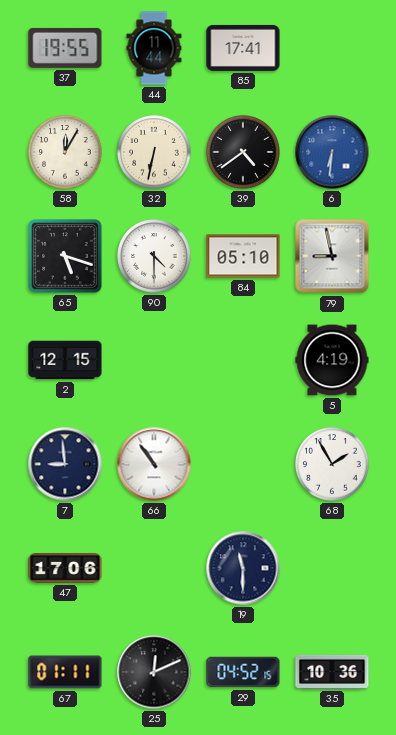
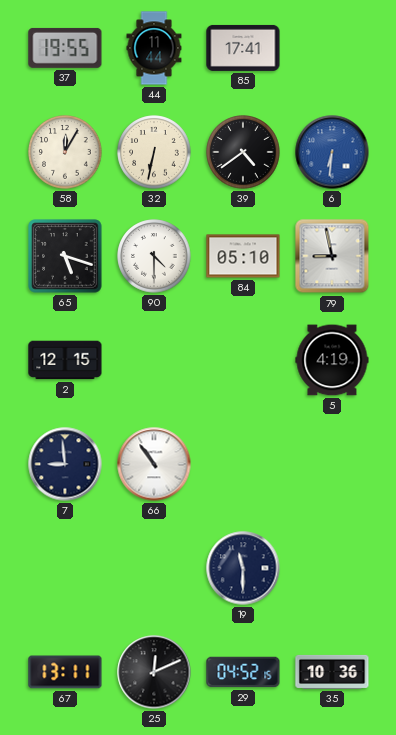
68: 1:55 -> none (332, 464)
47: 17:06 -> none (65, 569)
67: 01:11 -> 13:11 (65, 672)
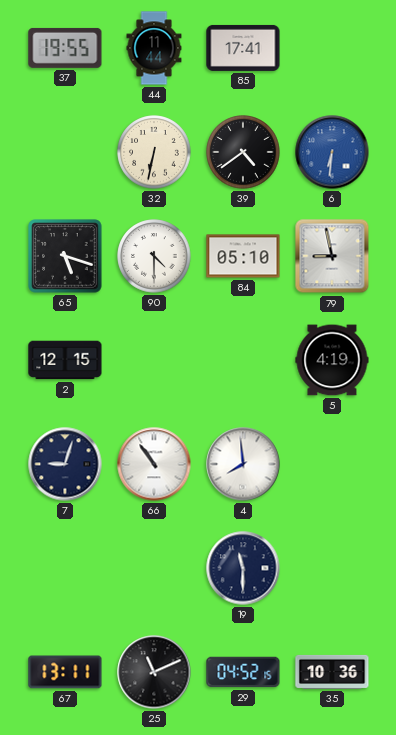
58: 12:05 -> none (65, 152)
7: 8:59 -> 9:03 (65, 464)
4: none -> 7:59 (243, 464)
25: 12:11 -> 11:11 (154, 672)
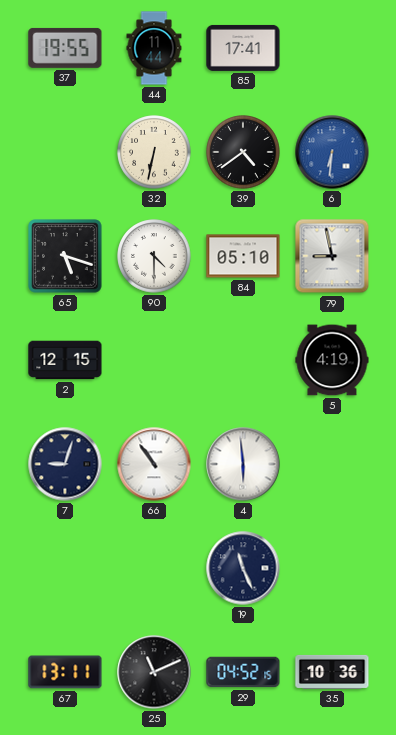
4: 7:59 -> 5:59 (243, 464)
19: 11:30 -> 11:26 (243, 568)
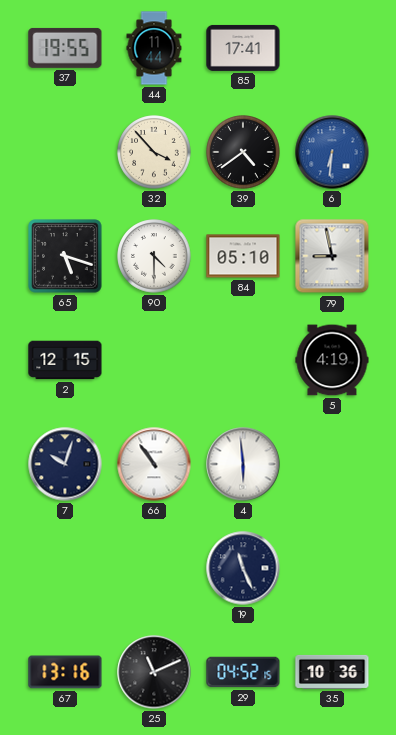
32: 6:32 -> 3:53 (154, 152)
7: 9:03 -> 10:03 (65, 464)
67: 13:11 -> 13:16 (65, 672)
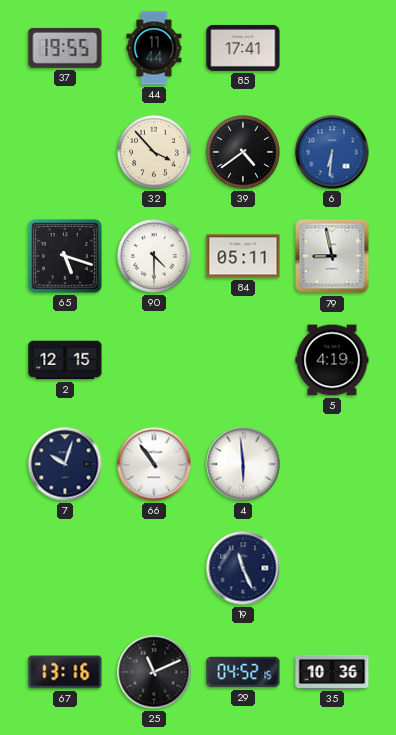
84: 05:10 -> 05:11 (243, 256)
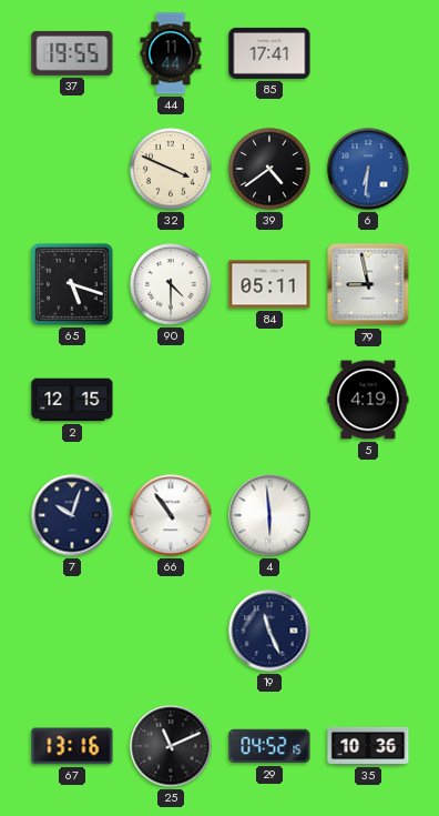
32: 3:53 -> 3:49 (171, 169)
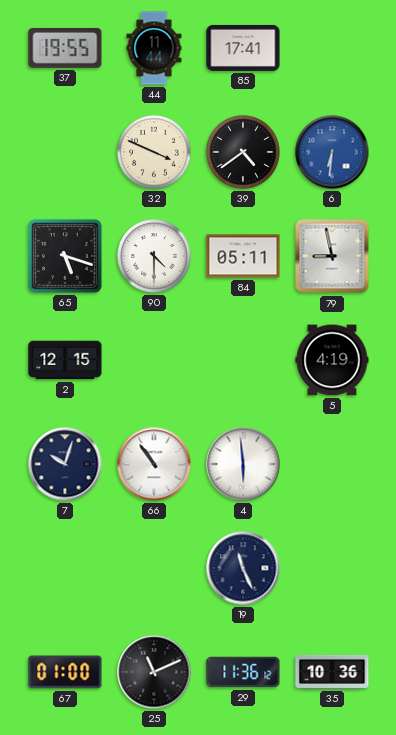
67: 13:16 -> 01:00 (65, 672)
29: 04:52 -> 11:36 (243, 672)
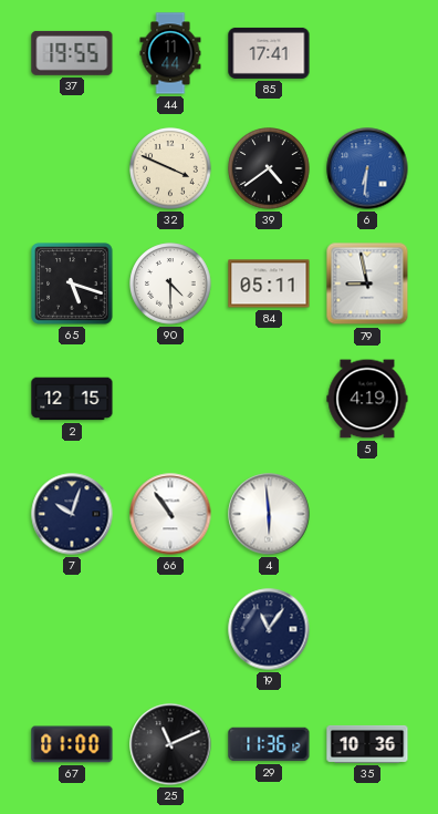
19: 11:26 -> 11:06 (269, 629)
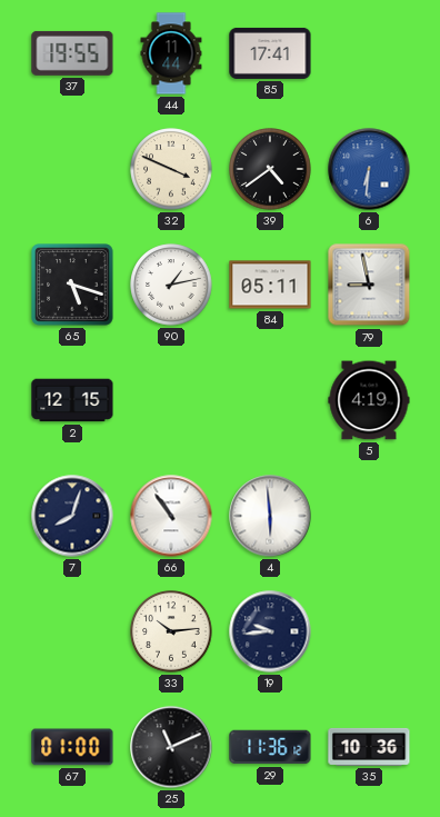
90: 4:30 -> 1:13 (171, 285)
7: 10:03 -> 8:03 (72, 516)
33: none -> 10:14 (171, 631)
19: 11:06 -> 9:44 (270, 631)
